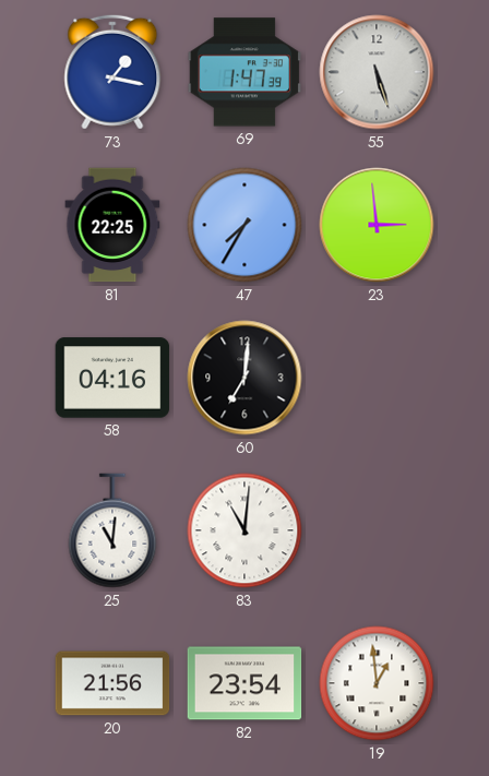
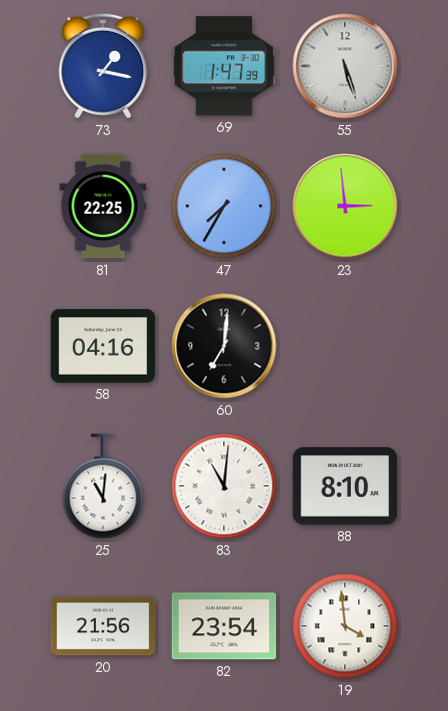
88: none -> 8:10 (345, 486)
19: 12:59 -> 3:59 (345, 626)
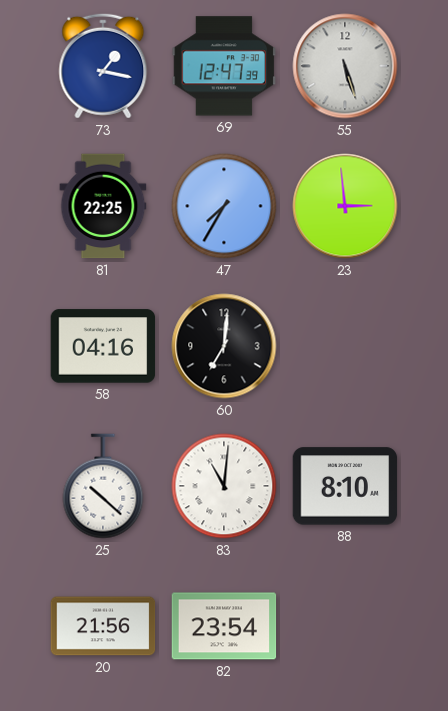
69: 1:47 -> 12:47 (224, 66)
25: 11:01 -> 10:22 (103, 486)
19: 3:59 -> none (345, 626)
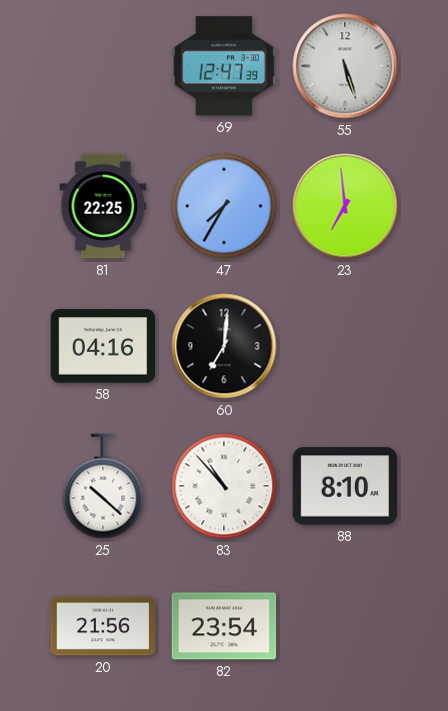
73: 1:17 -> none (103, 66)
23: 2:59 -> 6:59 (345, 206)
83: 11:01 -> 10:53 (224, 486)
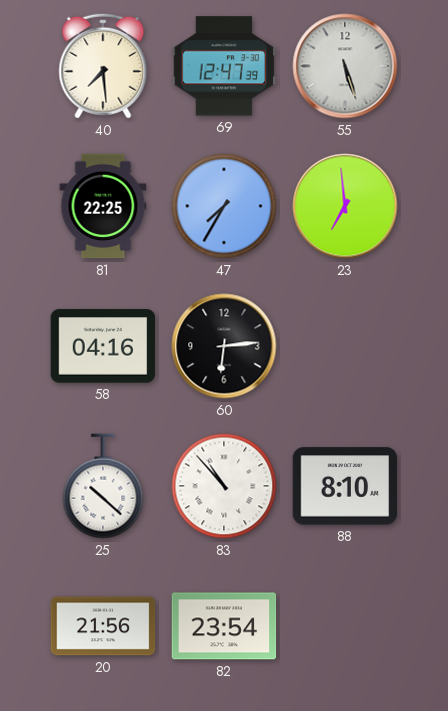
40: none -> 7:29 (103, 66)
60: 7:01 -> 6:14 (224, 346)
